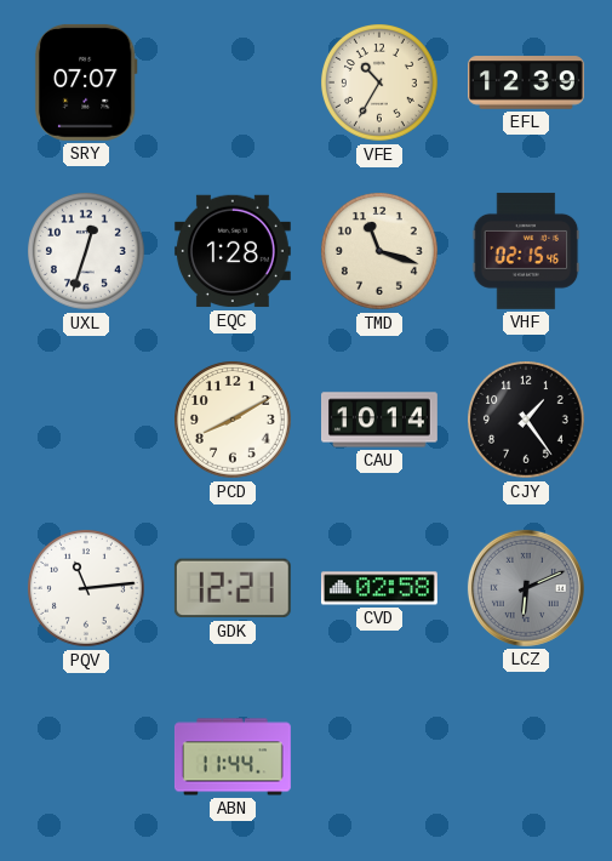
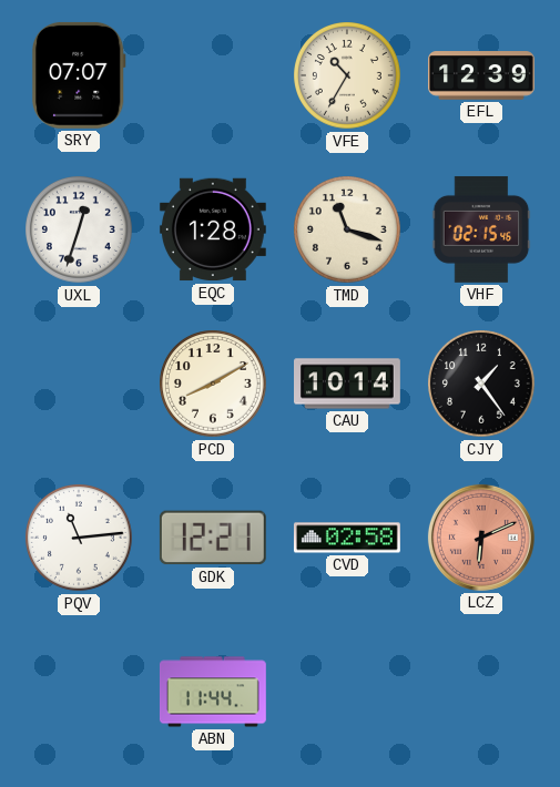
LCZ dial: grey -> salmon (481, 538)
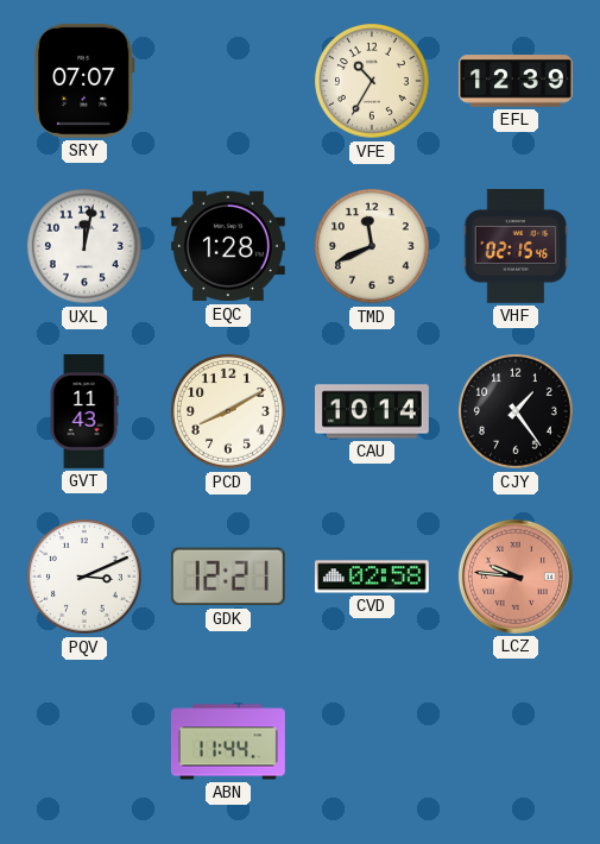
UXL: 12:33 -> 12:02 (86, 247)
TMD: 11:18 -> 11:41 (373, 247)
GVT: none -> 11:43 (84, 412)
PQV: 11:14 -> 3:11 (86, 578)
LCZ: 6:11 -> 9:46 (516, 577)
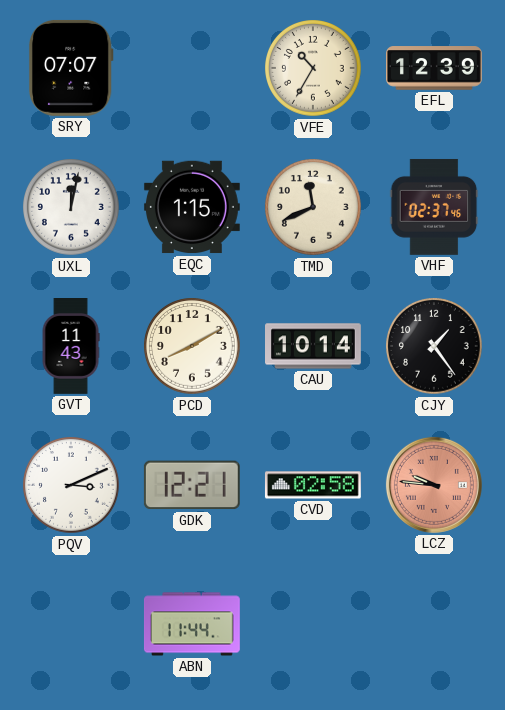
EQC: 1:28 -> 1:15 (192, 207)
VHF: 02:15 -> 02:37 (434, 207)
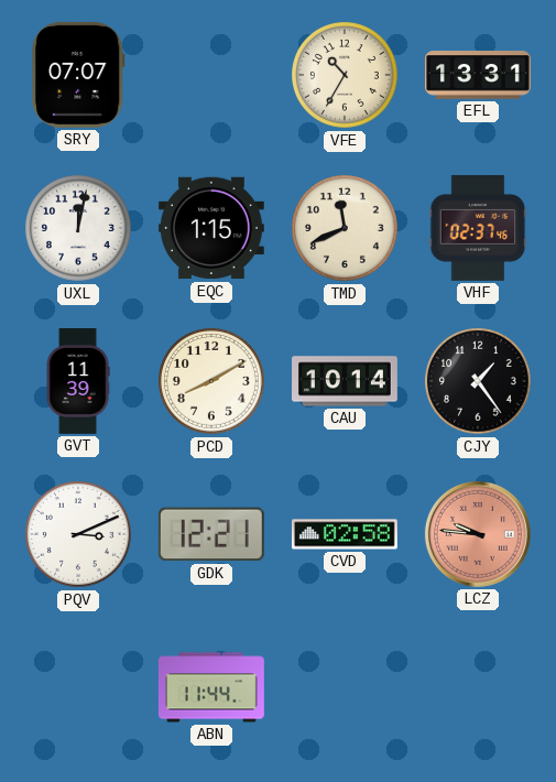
EFL: 12:39 -> 13:31 (479, 75)
GVT: 11:43 -> 11:39 (78, 382)
